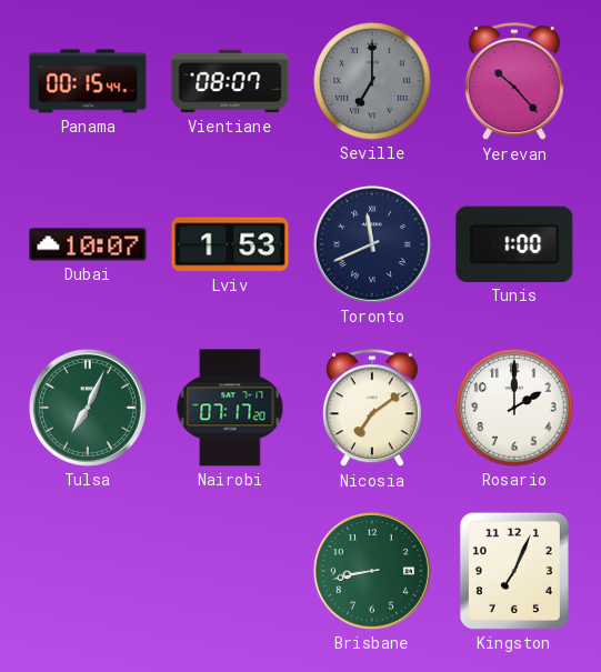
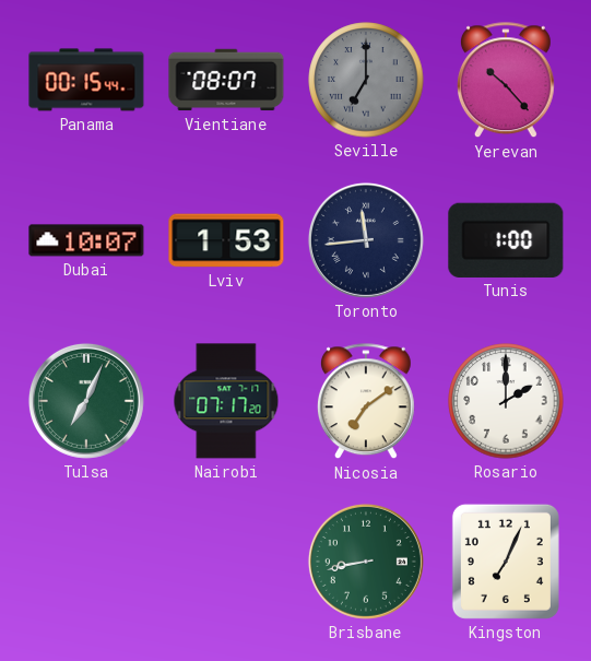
Toronto: 11:41 -> 11:44 (366, 240)
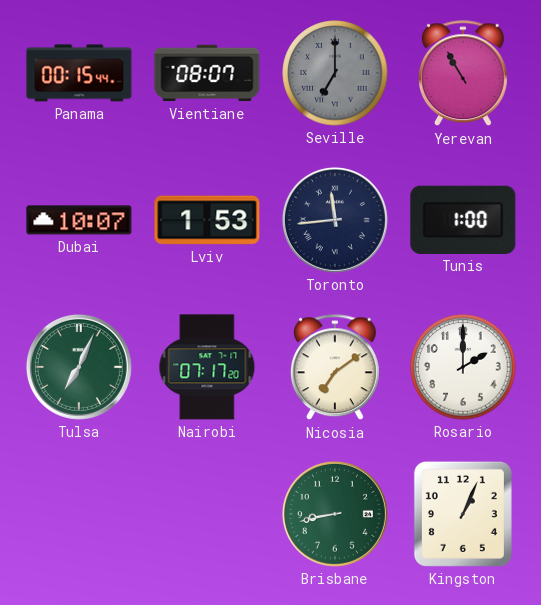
Yerevan: 10:23 -> 10:55 (463, 74)
Kingston: 7:04 -> 1:04 (463, 514)
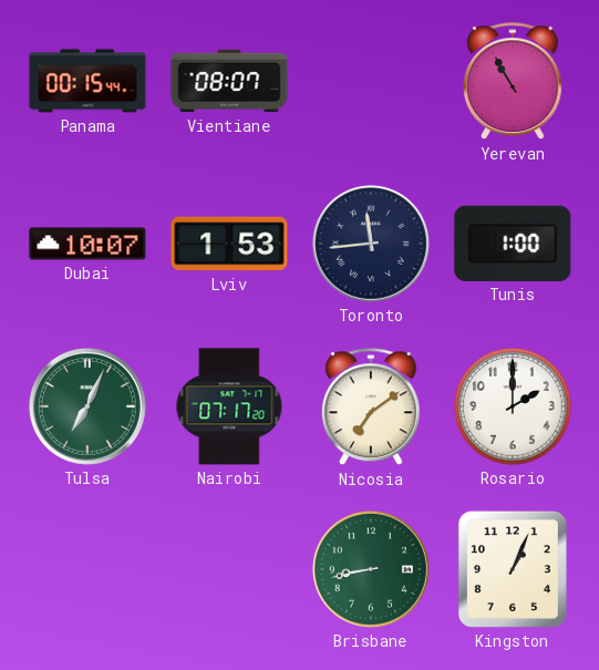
Seville: 7:00 -> none (335, 73)
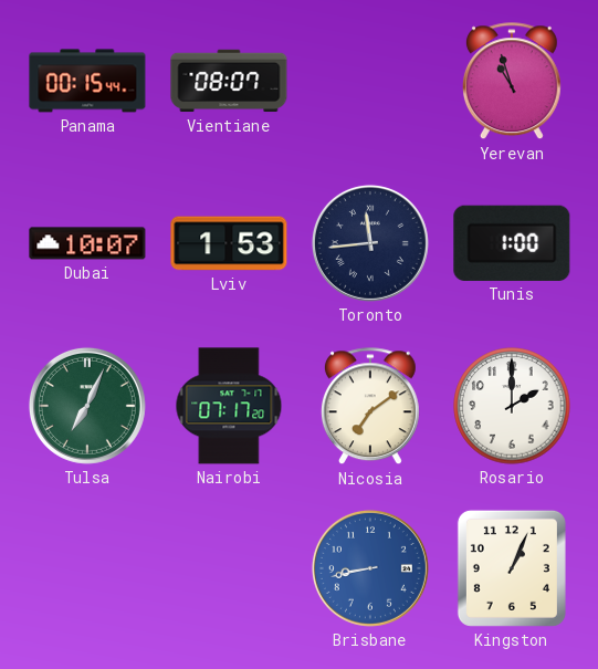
Yerevan: 10:55 -> 10:57 (512, 82)
Brisbane dial: green -> blue (370, 568)
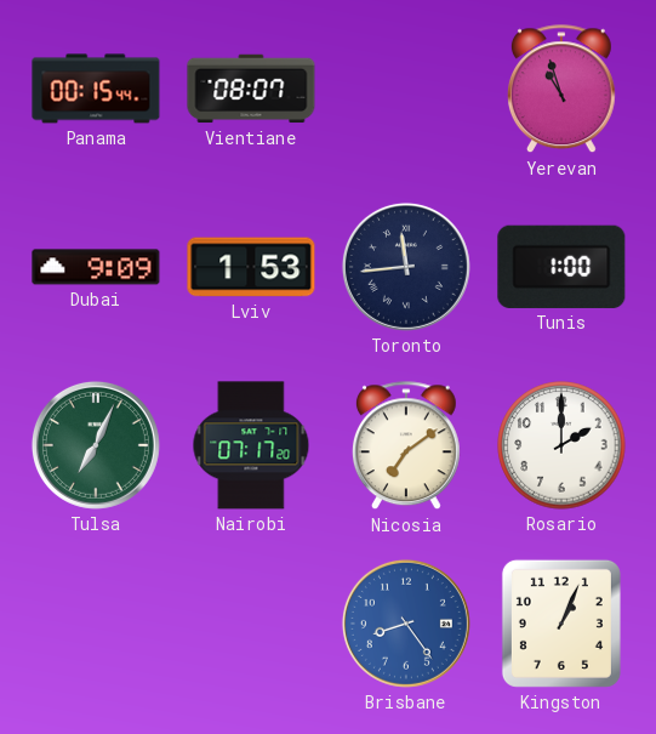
Dubai: 10:07 -> 9:09 (96, 267)
Brisbane: 8:43 -> 8:24 (406, 624)
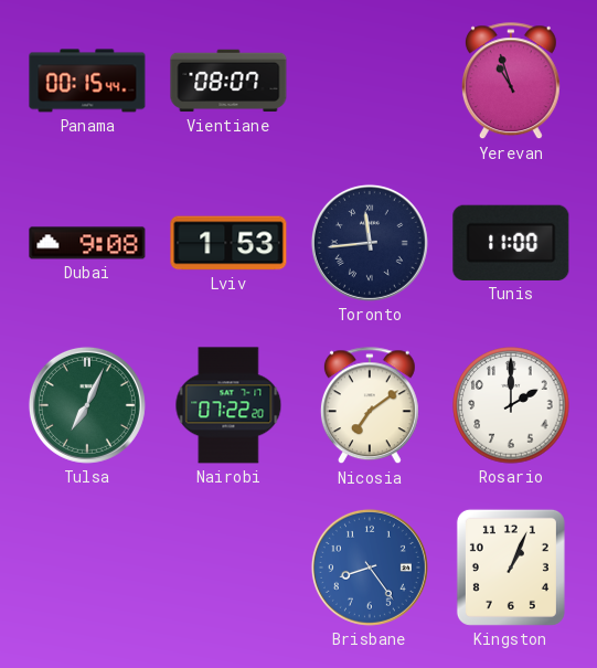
Dubai: 9:09 -> 9:08 (87, 243)
Tunis: 1:00 -> 11:00 (511, 243)
Nairobi: 07:17 -> 07:22 (228, 405)
